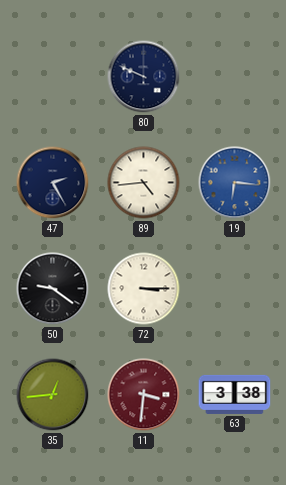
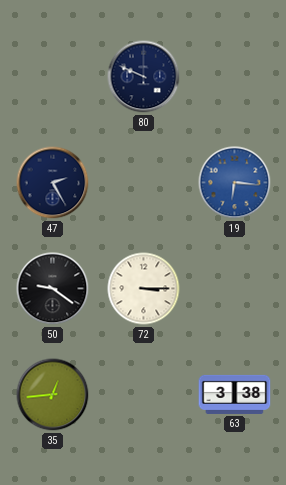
89: 4:44 -> none (144, 183)
11: 3:31 -> none (144, 395)
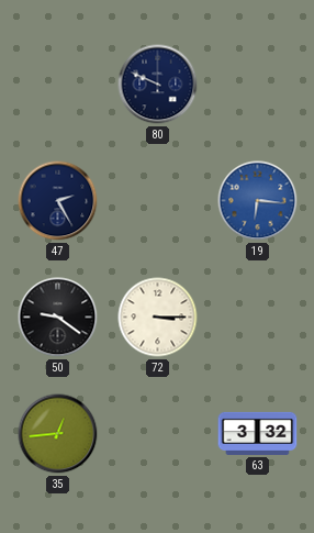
63: 3:38 -> 3:32 (258, 433)
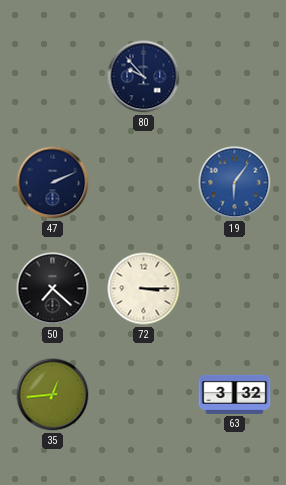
80: 9:49 -> 9:53 (144, 77)
47: 2:25 -> 2:11 (53, 183)
19: 6:16 -> 6:06 (235, 183)
50: 9:21 -> 7:22 (53, 289)
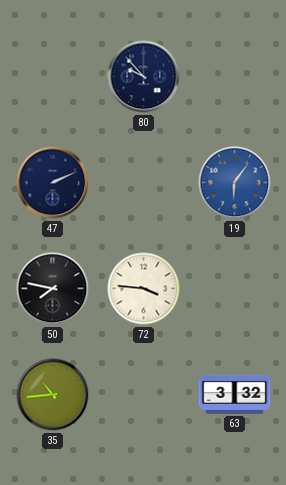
50: 7:22 -> 7:47 (53, 289)
72: 3:15 -> 3:46 (144, 289)
35: 12:44 -> 10:44 (53, 395)
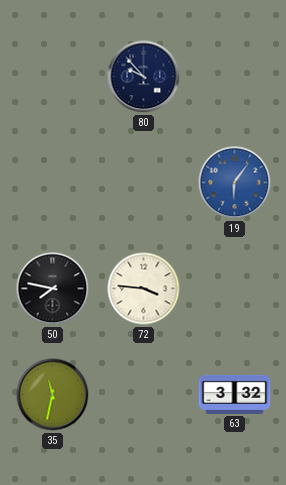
47: 2:11 -> none (53, 183)
35: 10:44 -> 11:32 (53, 395)
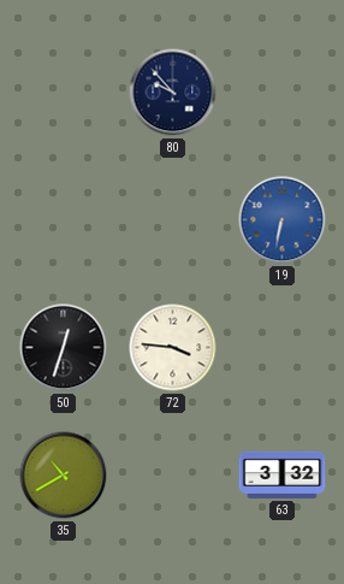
19: 6:06 -> 6:32 (283, 220)
50: 7:47 -> 12:33 (64, 348)
35: 11:32 -> 10:40 (64, 476)
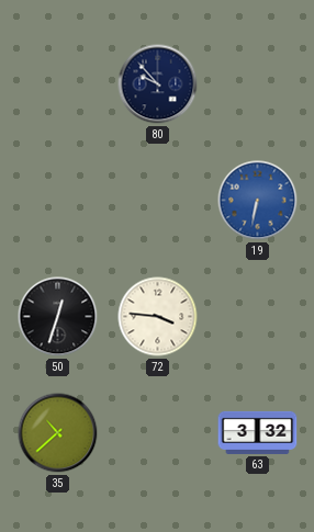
35: 10:40 -> 10:38 (58, 433)
